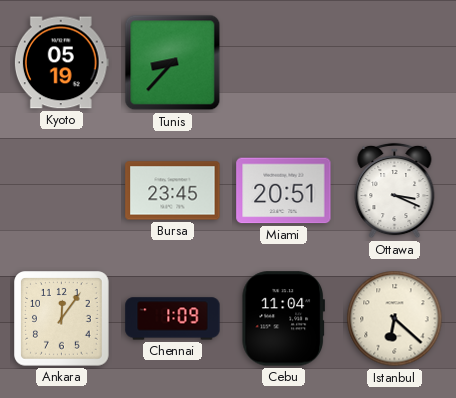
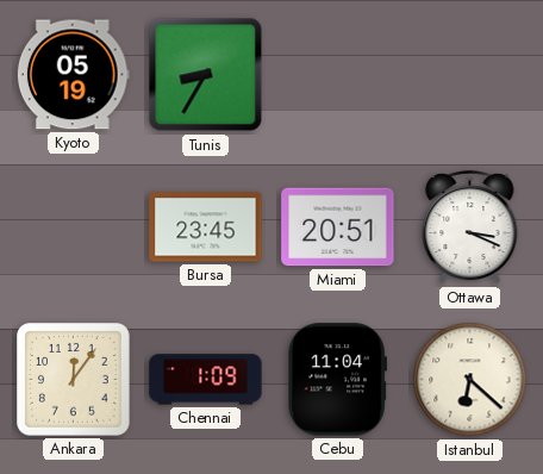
Tunis: 8:37 -> 8:35 (206, 75)
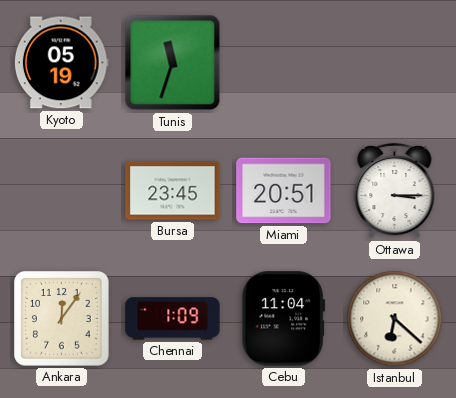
Tunis: 8:35 -> 11:33 (173, 63)
Ottawa: 3:19 -> 3:15 (395, 191)
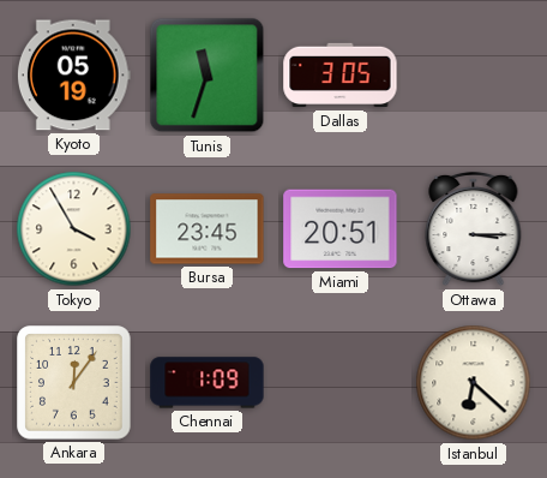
Dallas: none -> 3:05 (341, 76)
Tokyo: none -> 3:55 (74, 229)
Cebu: 11:04 -> none (283, 319)
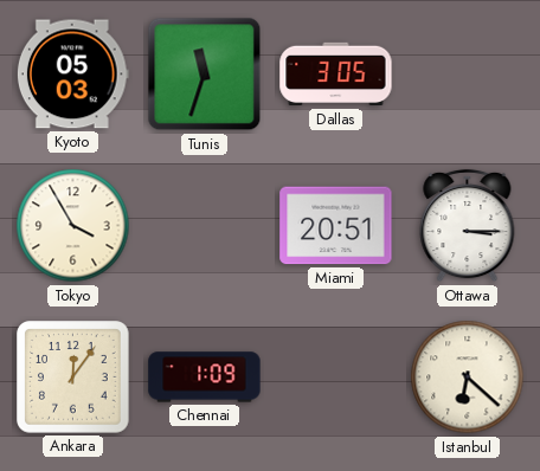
Kyoto: 05:19 -> 05:03 (72, 75)
Bursa: 23:45 -> none (208, 229)
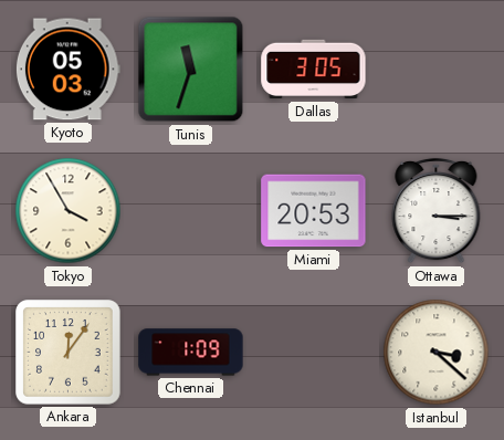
Miami: 20:51 -> 20:53 (314, 211)
Istanbul: 6:22 -> 3:22 (437, 353)
